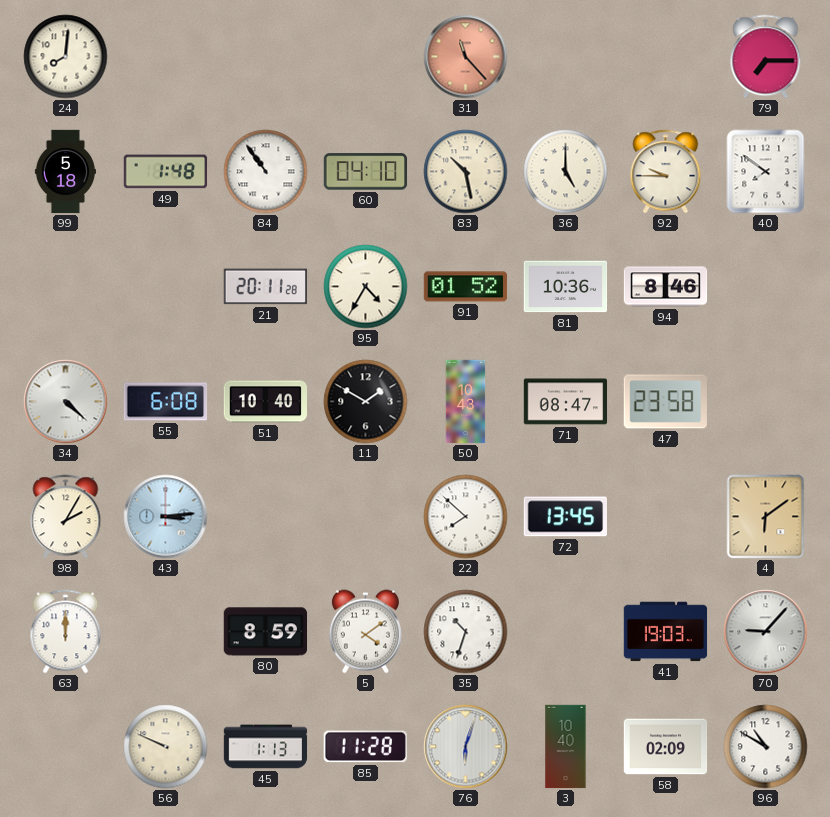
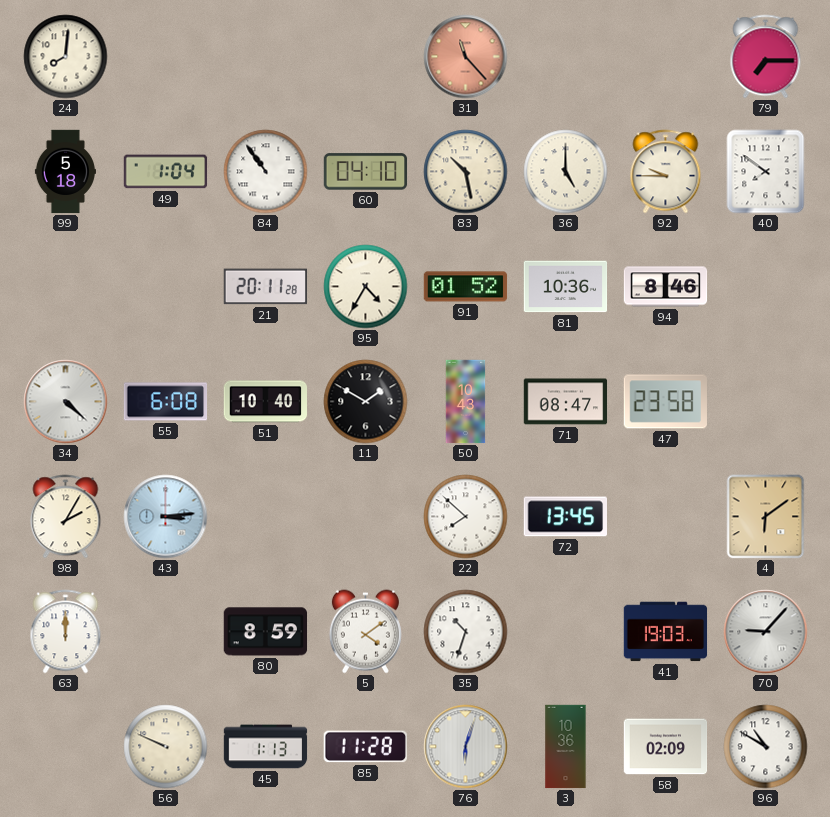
49: 1:48 -> 1:04 (166, 172)
3: 10:40 -> 10:36 (566, 747)
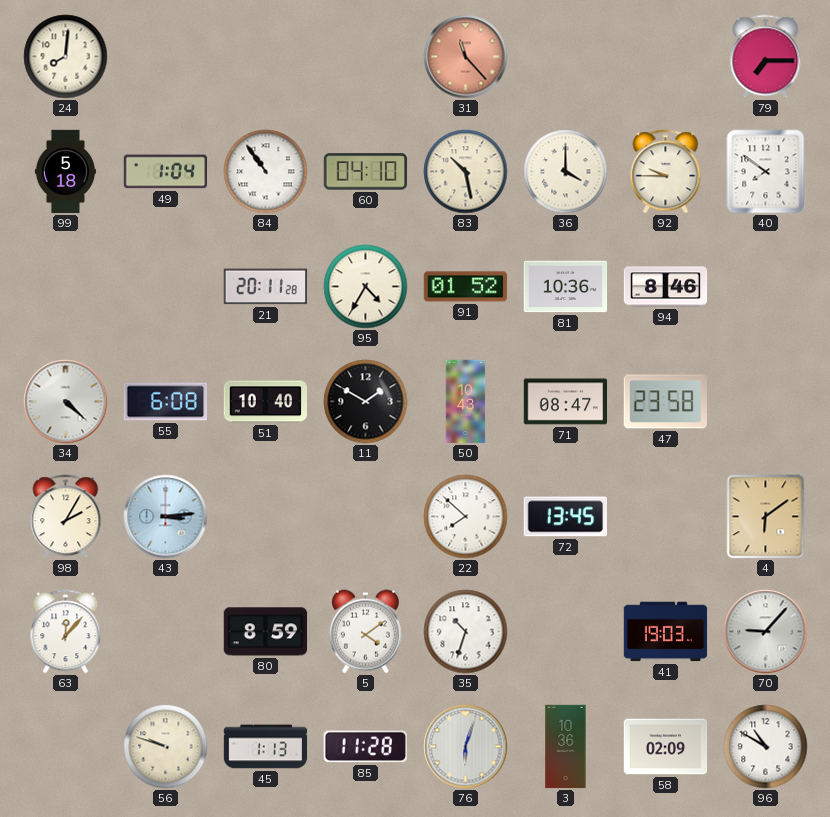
36: 5:00 -> 4:00 (566, 172)
63: 12:00 -> 12:07 (66, 632)
56: 9:49 -> 9:48 (166, 747)
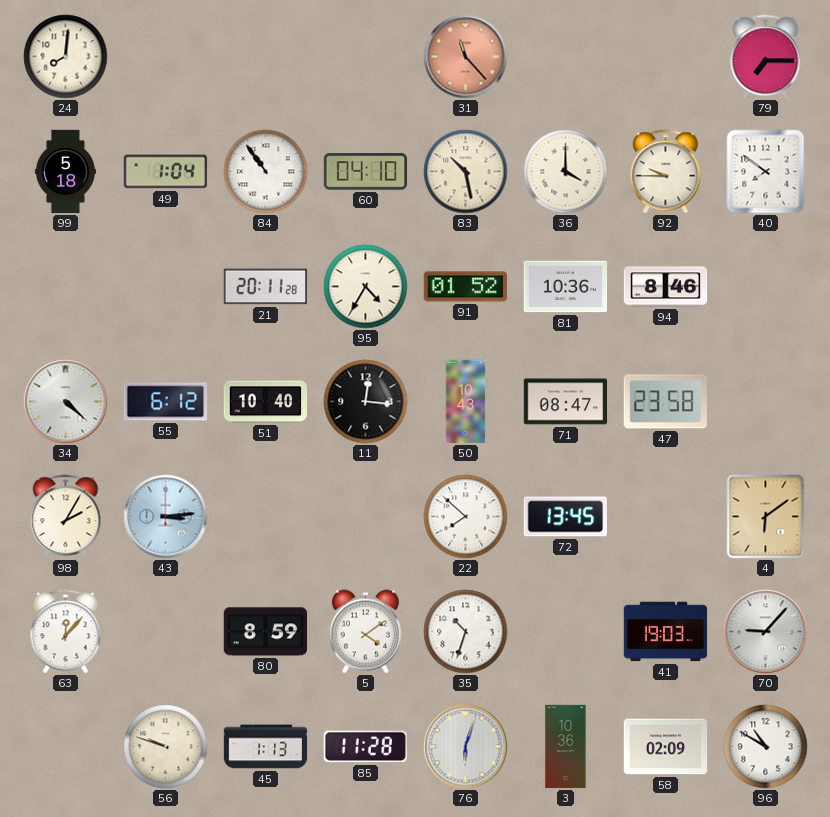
55: 6:08 -> 6:12 (166, 402)
11: 1:50 -> 12:16 (366, 402)
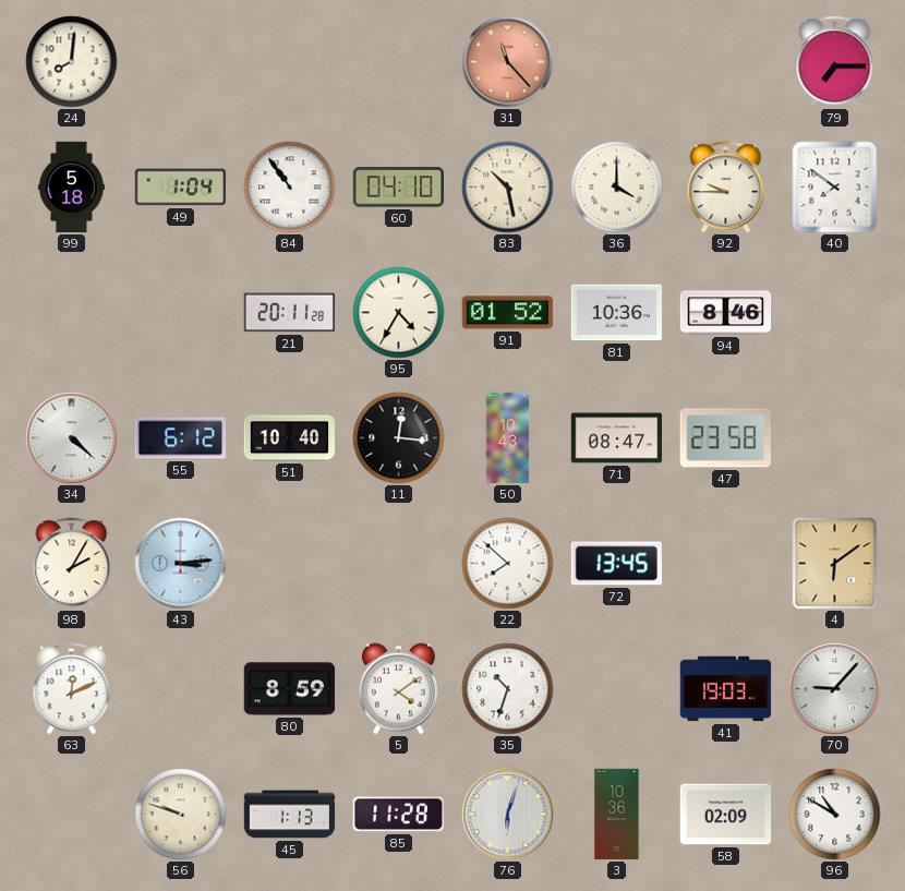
63: 12:07 -> 12:11 (72, 689)
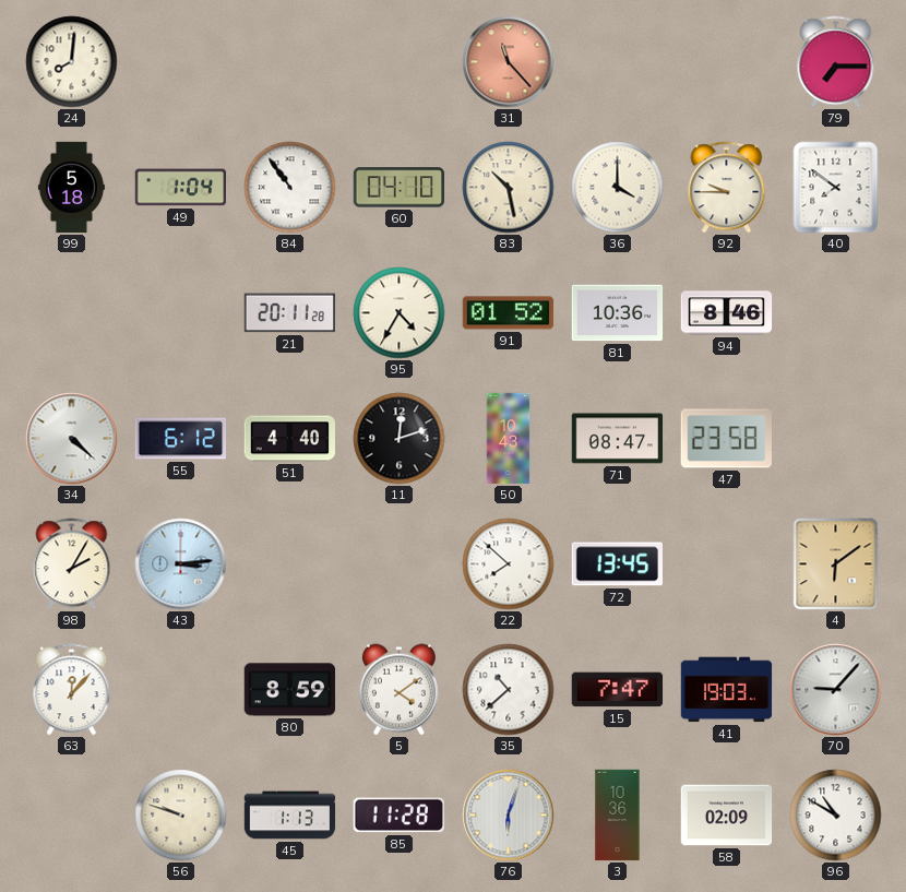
51: 10:40 -> 4:40 (290, 439)
11: 12:16 -> 12:12 (400, 439)
63: 12:11 -> 12:07 (72, 690)
35: 10:33 -> 10:38 (509, 690)
15: none -> 7:47 (618, 690)
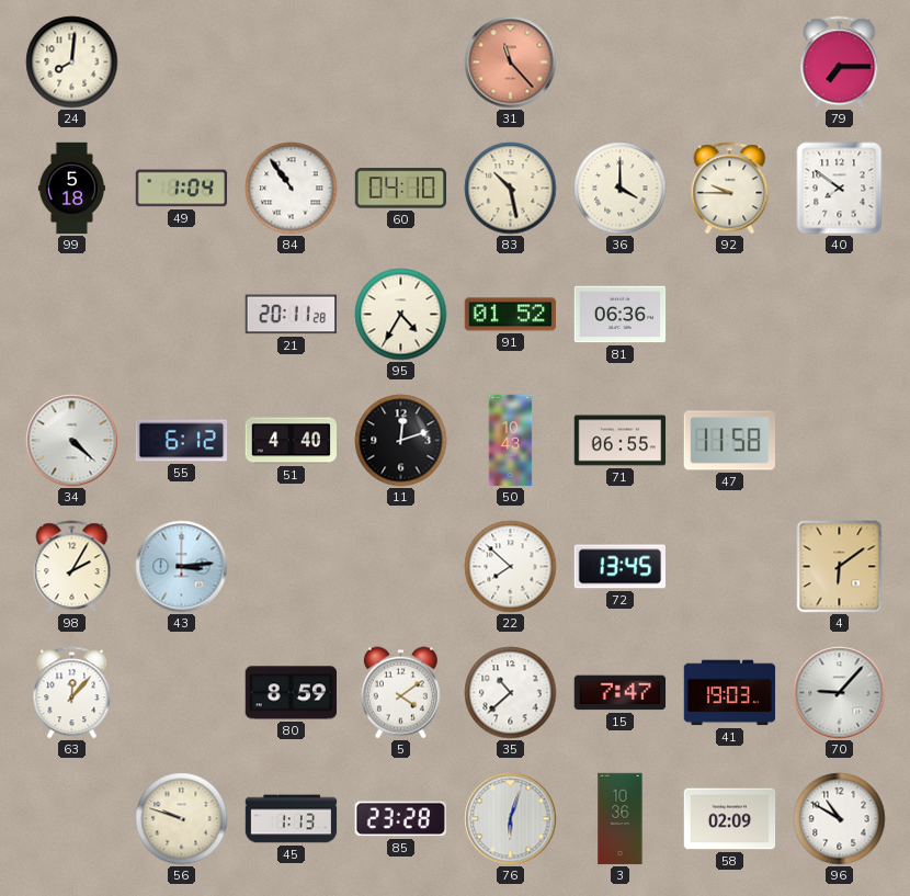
81: 10:36 -> 06:36 (621, 315)
94: 8:46 -> none (727, 313)
71: 08:47 -> 06:55 (621, 441)
47: 23:58 -> 11:58 (729, 441)
85: 11:28 -> 23:28 (400, 819)
